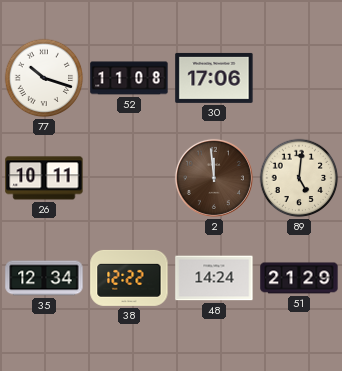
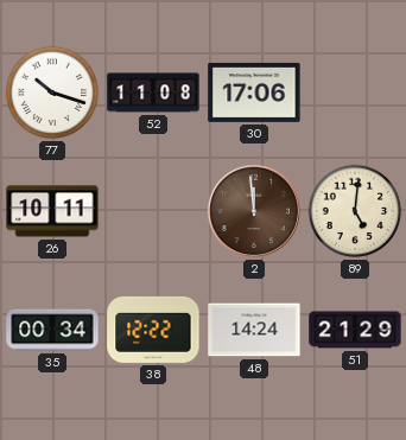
35: 12:34 -> 00:34 (52, 330)
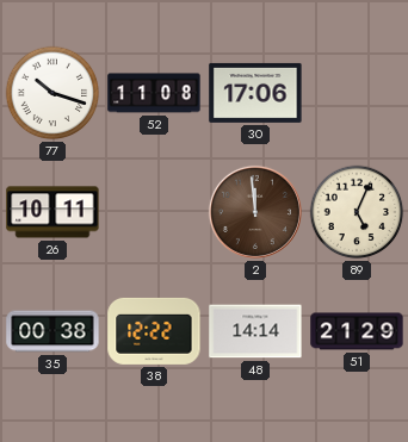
89: 5:01 -> 5:04 (357, 212)
35: 00:34 -> 00:38 (52, 331)
48: 14:24 -> 14:14 (255, 331)
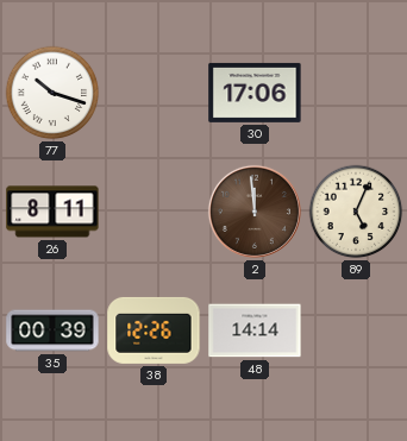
52: 11:08 -> none (154, 93)
26: 10:11 -> 8:11 (52, 212)
35: 00:38 -> 00:39 (52, 330)
38: 12:22 -> 12:26 (154, 330)
51: 21:29 -> none (357, 331)
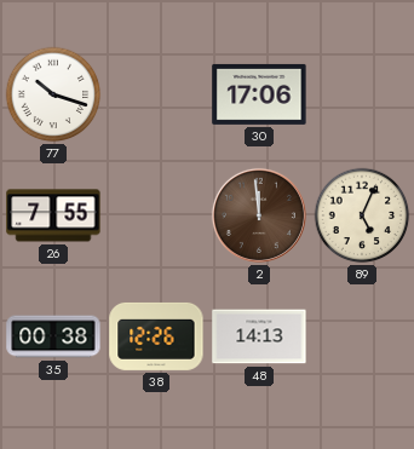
26: 8:11 -> 7:55 (53, 215)
35: 00:39 -> 00:38 (53, 336)
48: 14:14 -> 14:13 (259, 336)
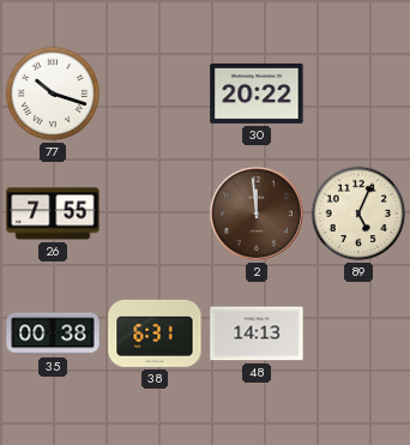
30: 17:06 -> 20:22 (257, 94)
38: 12:26 -> 6:31 (155, 333)
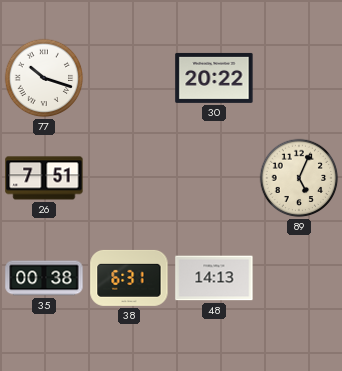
26: 7:55 -> 7:51 (44, 178)
2: 11:59 -> none (257, 214)
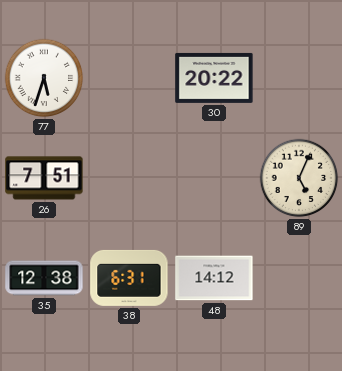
77: 10:18 -> 5:33 (44, 78)
35: 00:38 -> 12:38 (44, 278)
48: 14:13 -> 14:12 (214, 278)
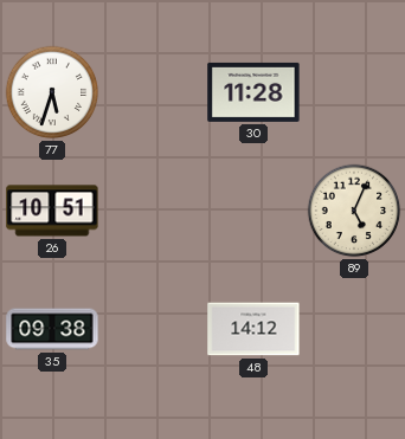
30: 20:22 -> 11:28 (253, 92)
26: 7:51 -> 10:51 (52, 211)
35: 12:38 -> 09:38 (52, 329)
38: 6:31 -> none (129, 278)
